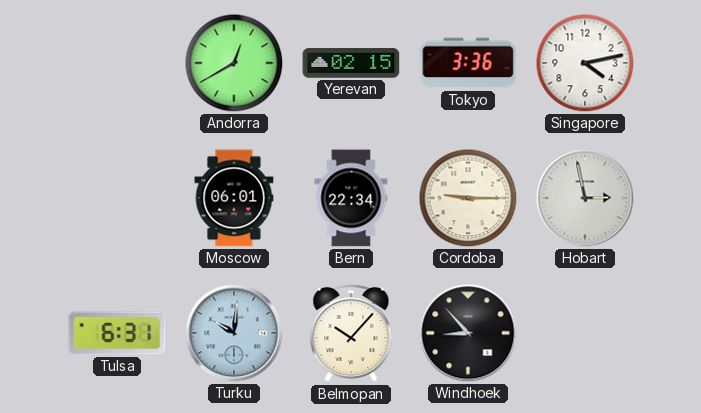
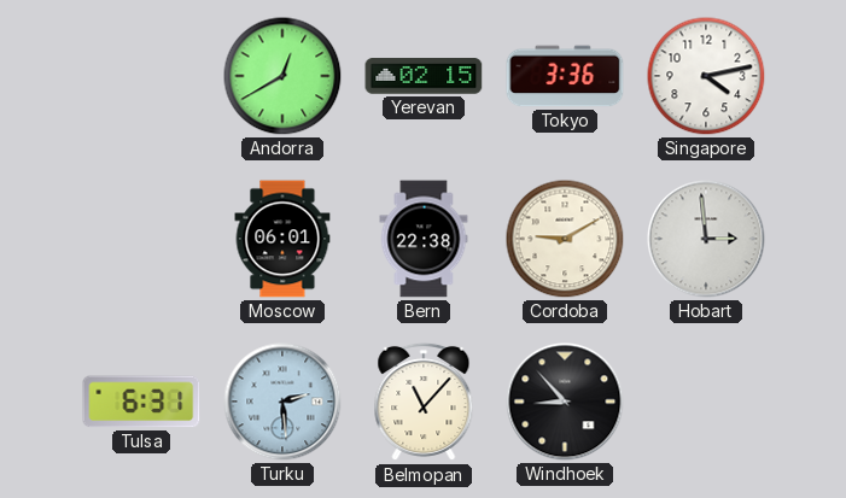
Bern: 22:34 -> 22:38 (424, 239)
Cordoba: 9:15 -> 9:10 (565, 239)
Hobart: 2:58 -> 2:59 (706, 239)
Turku: 10:01 -> 2:29 (282, 402)
Belmopan: 10:07 -> 11:07 (424, 402)
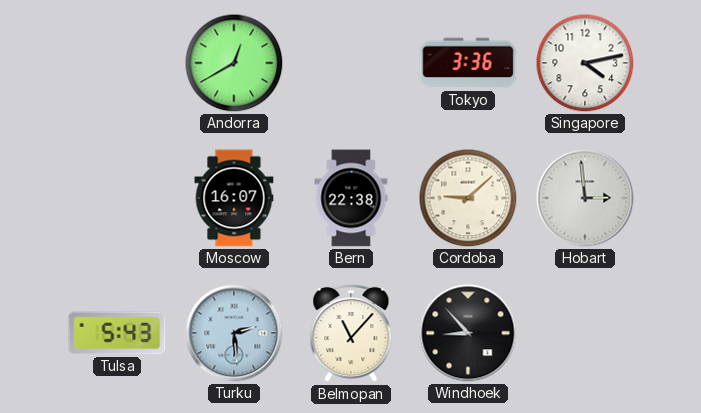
Yerevan: 02:15 -> none (424, 76)
Moscow: 06:01 -> 16:07 (234, 198)
Cordoba: 9:10 -> 9:08 (468, 198)
Tulsa: 6:31 -> 5:43 (117, 333)
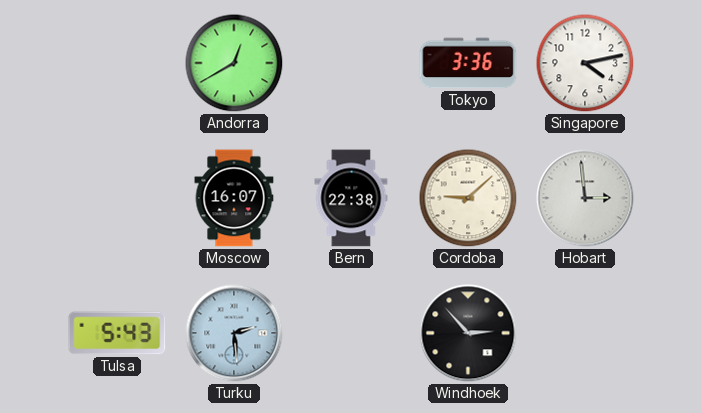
Belmopan: 11:07 -> none (351, 333)
Windhoek: 8:53 -> 2:53 (468, 333)
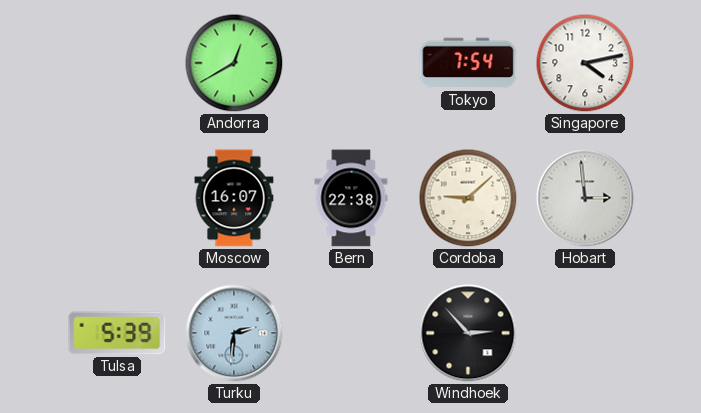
Tokyo: 3:36 -> 7:54 (468, 63)
Tulsa: 5:43 -> 5:39 (117, 333)
Turku: 2:29 -> 2:31 (234, 333)
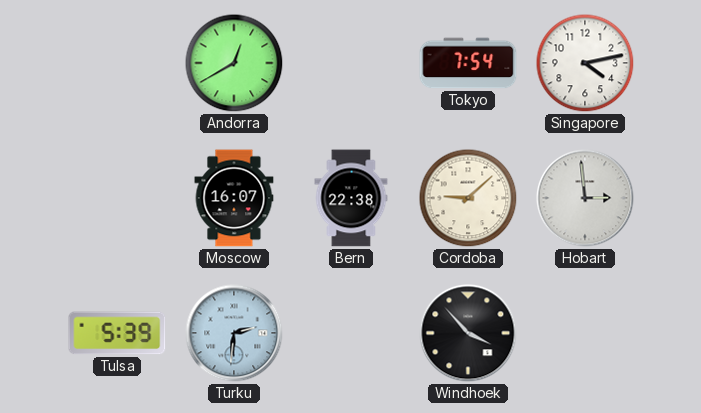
Windhoek: 2:53 -> 3:53 (468, 333)
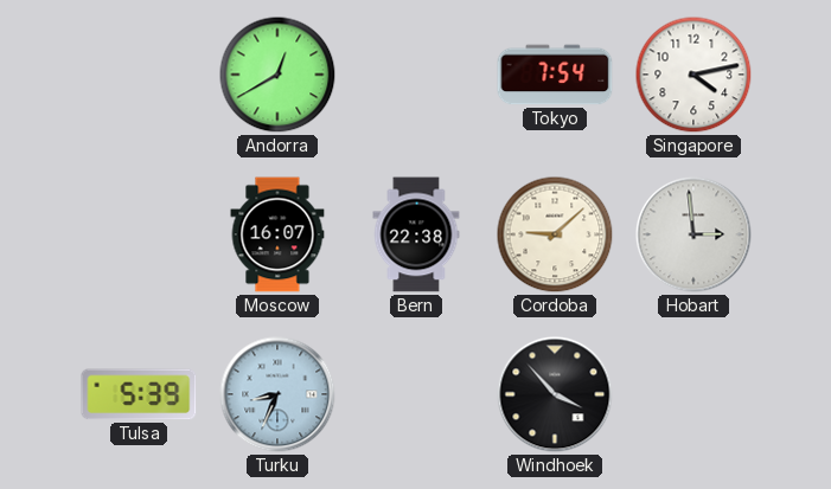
Turku: 2:31 -> 8:34 (277, 394)
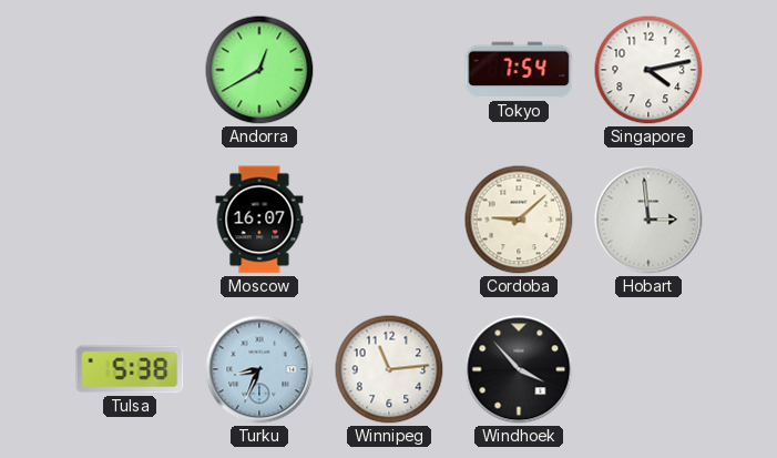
Bern: 22:38 -> none (416, 234)
Tulsa: 5:39 -> 5:38 (130, 369)
Winnipeg: none -> 11:14 (389, 369)
